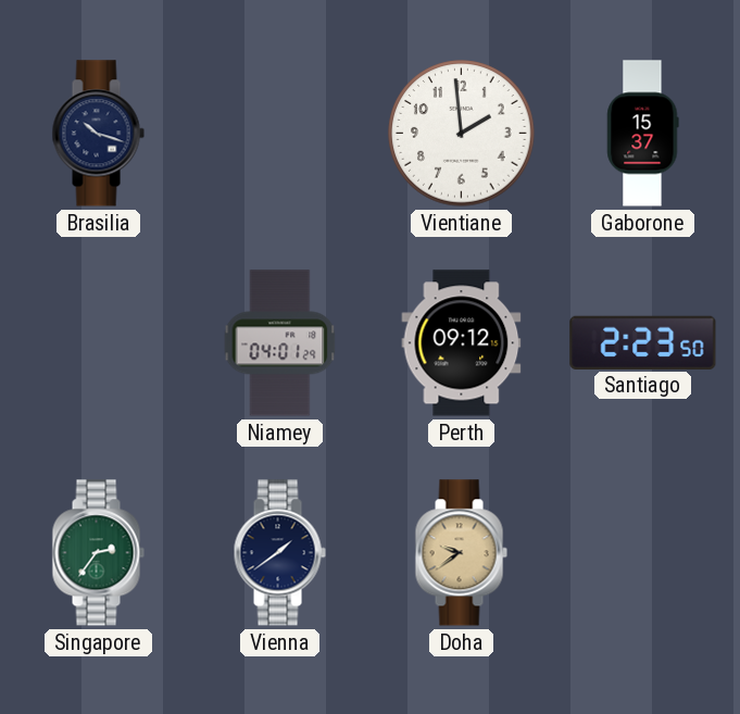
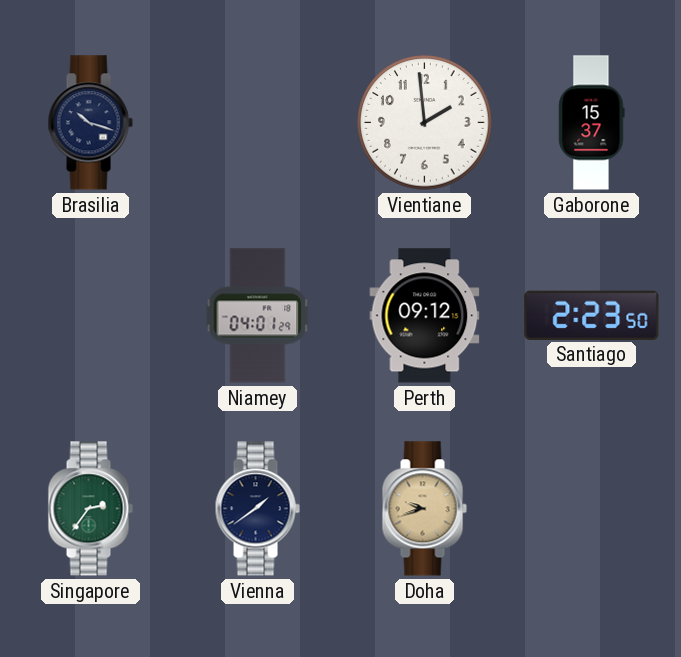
Doha: 9:39 -> 9:42 (424, 509)
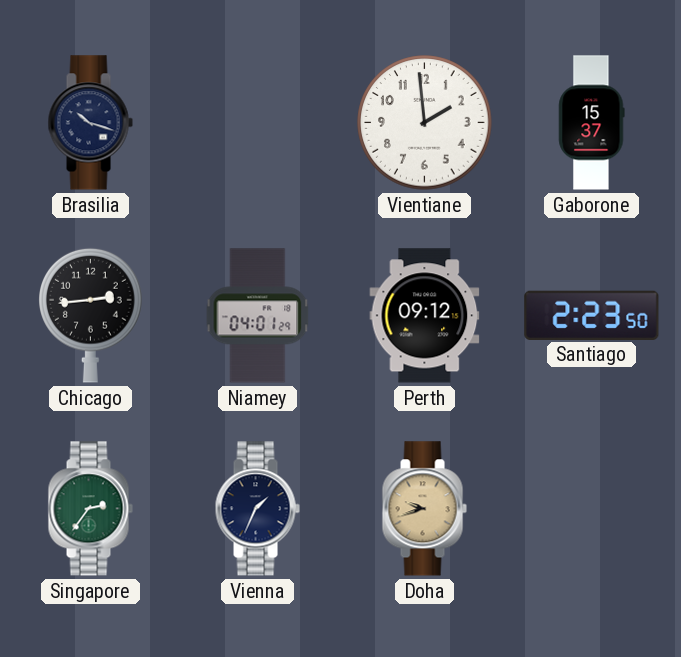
Chicago: none -> 2:44 (91, 315)
Vienna: 1:39 -> 1:34 (257, 509)
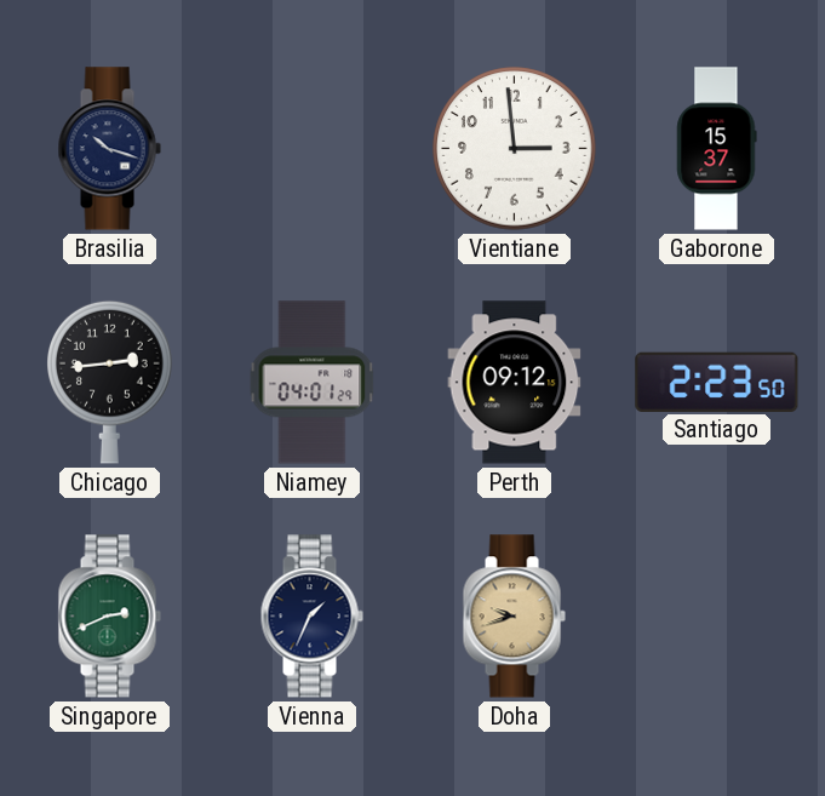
Vientiane: 1:59 -> 2:59 (515, 149)
Singapore: 2:36 -> 2:41 (109, 617)
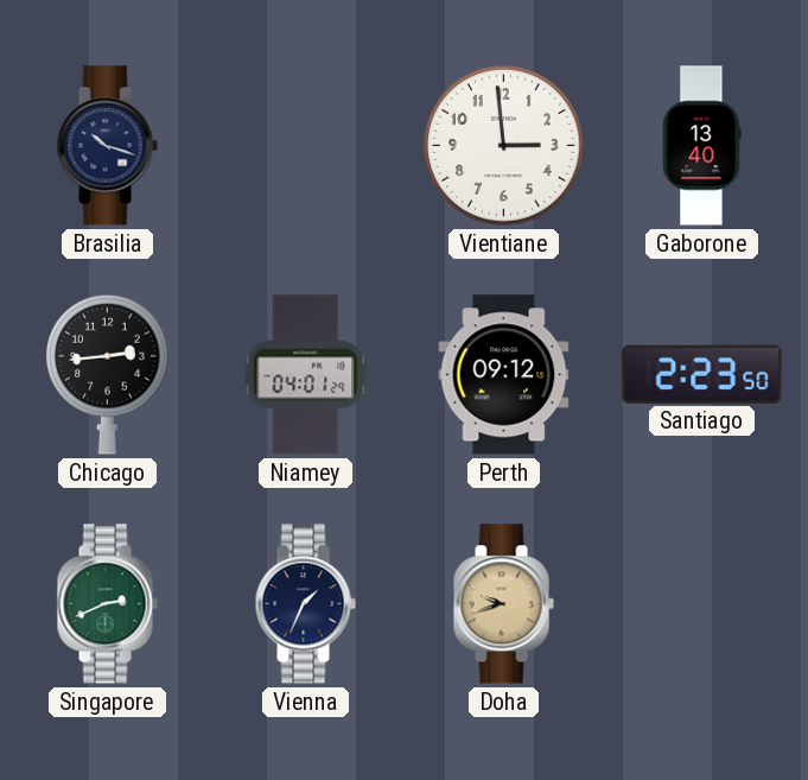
Gaborone: 15:37 -> 13:40 (702, 146)
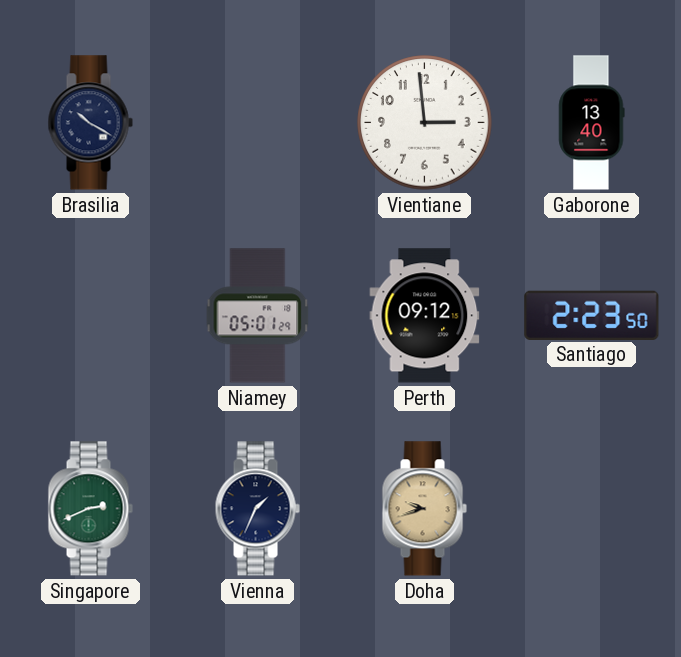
Brasilia: 10:18 -> 10:20 (90, 123)
Chicago: 2:44 -> none (108, 374)
Niamey: 04:01 -> 05:01 (258, 316)
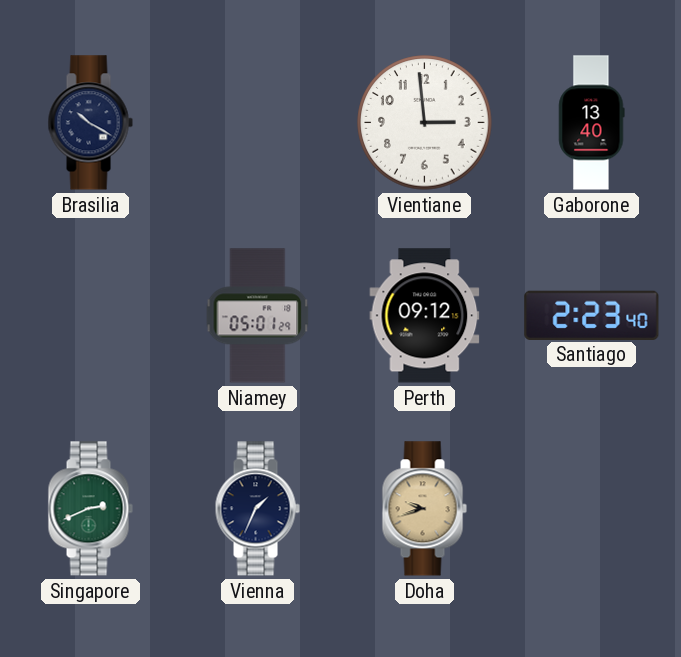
Santiago: 2:23:50 -> 2:23:40 (592, 315)
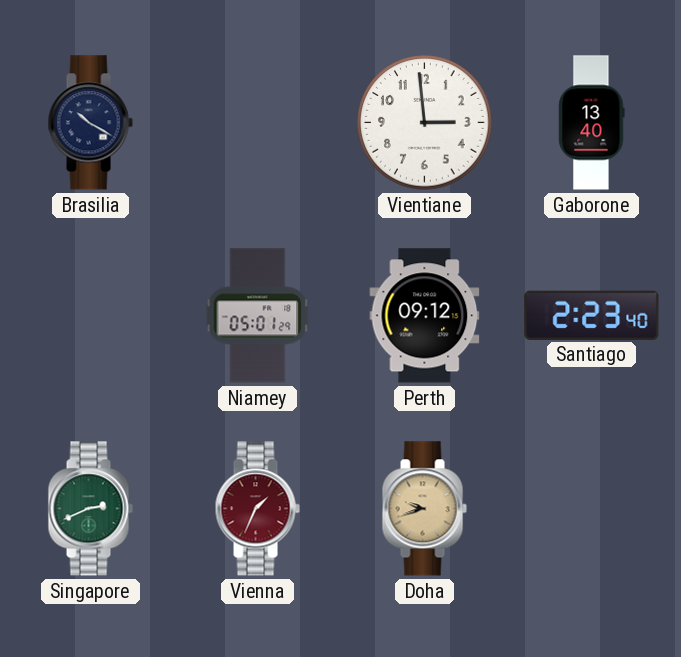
Vienna dial: navy -> burgundy (257, 509)
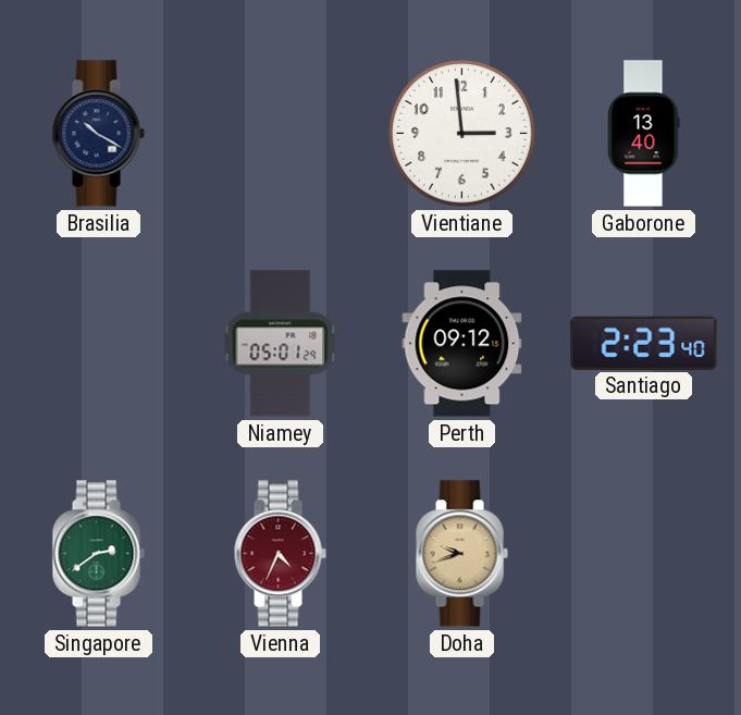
Singapore: 2:41 -> 2:39 (98, 554)
Vienna: 1:34 -> 4:34 (280, 554)
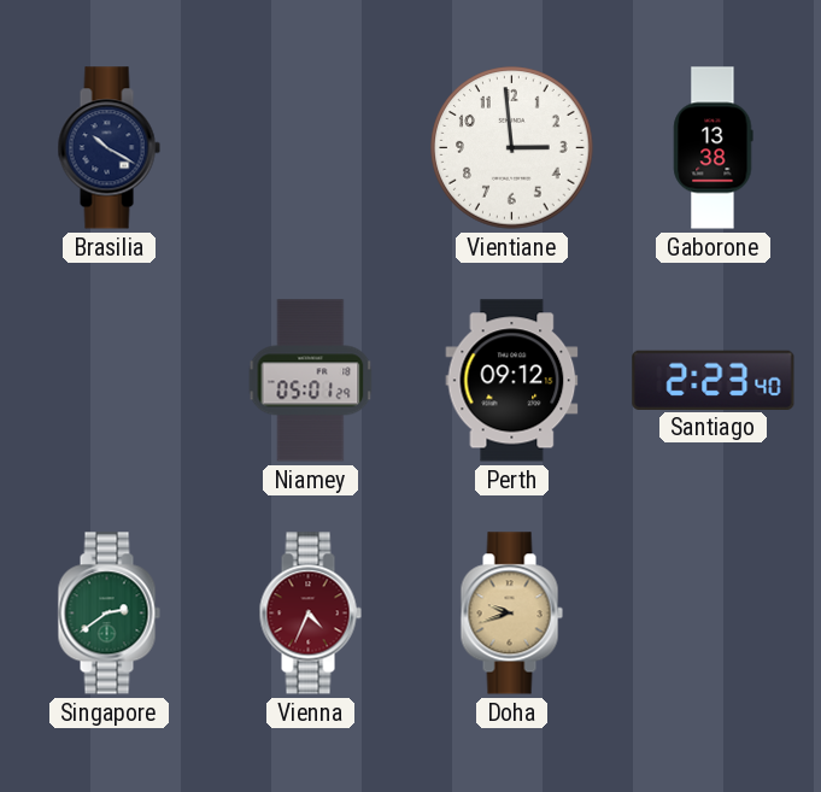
Gaborone: 13:40 -> 13:38 (714, 148)
